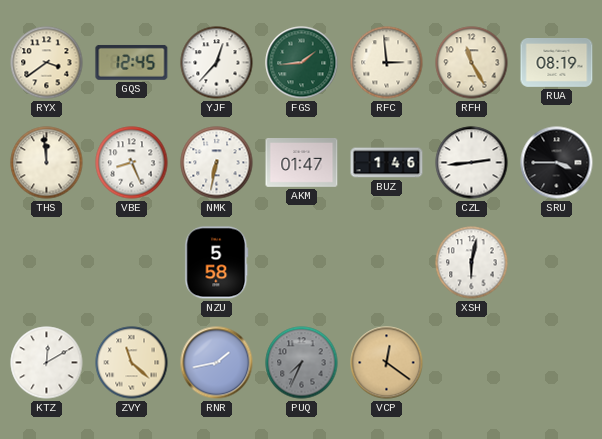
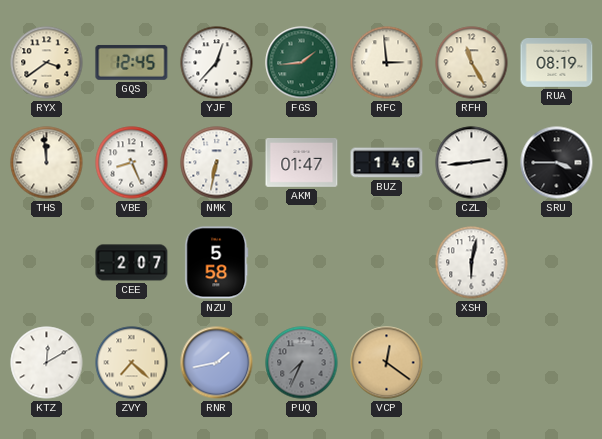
CEE: none -> 2:07 (132, 263)
ZVY: 11:22 -> 7:22 (132, 363)
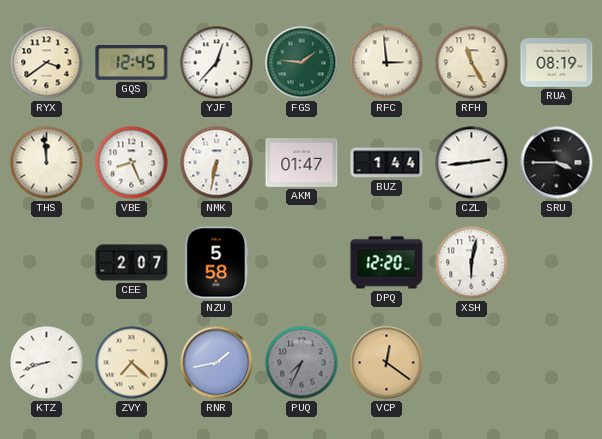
FGS: 1:44 -> 1:46 (302, 63)
BUZ: 1:46 -> 1:44 (387, 163)
DPQ: none -> 12:20 (387, 263)
KTZ: 12:10 -> 8:42 (47, 363)
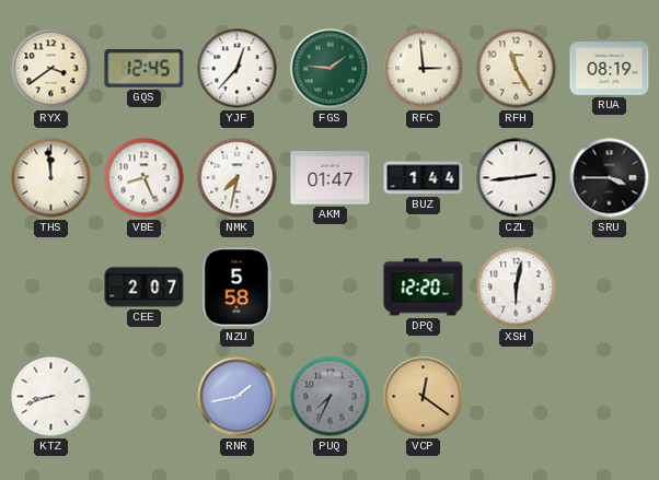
NMK: 6:32 -> 7:32 (238, 178)
ZVY: 7:22 -> none (132, 363)
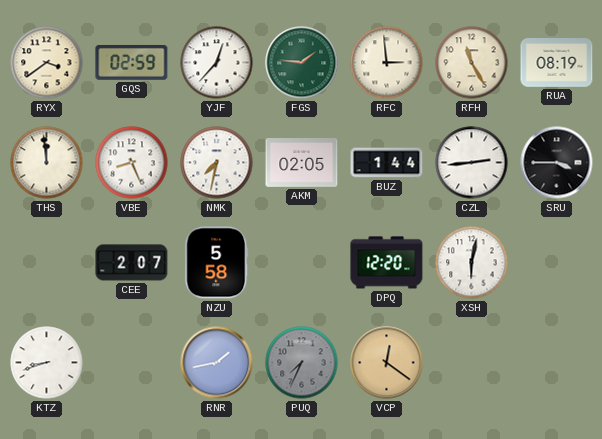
GQS: 12:45 -> 02:59 (132, 62)
AKM: 01:47 -> 02:05 (302, 163)
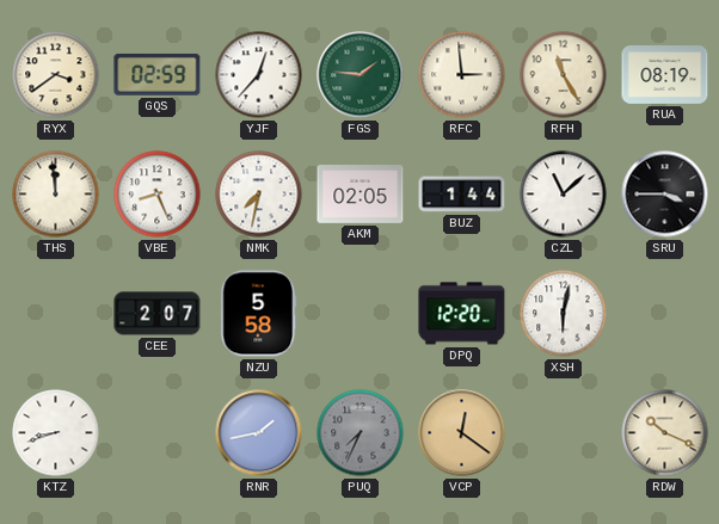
CZL: 2:44 -> 11:08 (564, 195)
RDW: none -> 10:19 (665, 433)
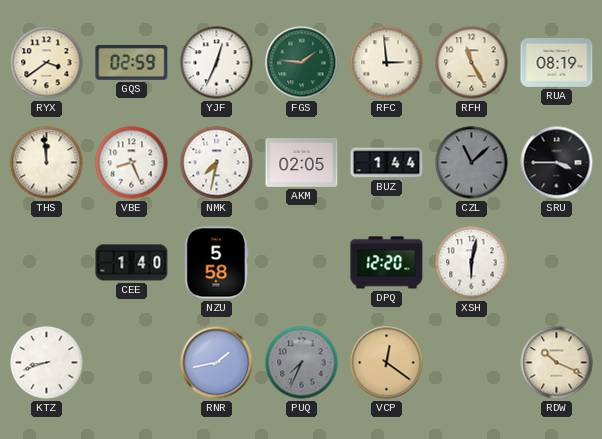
YJF: 12:37 -> 12:34 (217, 63)
CZL dial: white -> grey (472, 163)
CEE: 2:07 -> 1:40 (132, 263)
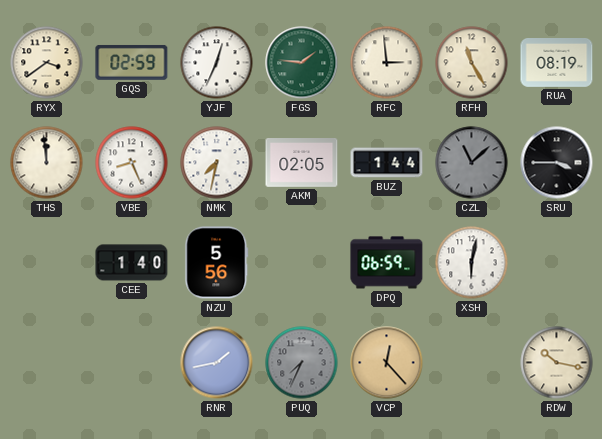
NZU: 5:58 -> 5:56 (217, 263)
DPQ: 12:20 -> 06:59 (387, 263)
KTZ: 8:42 -> none (47, 363)
VCP: 12:21 -> 12:23 (387, 363)
RDW: 10:19 -> 10:17 (557, 363)
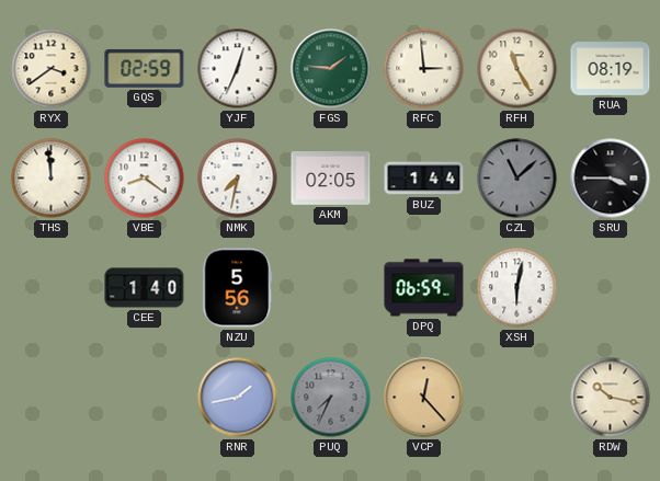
VBE: 8:26 -> 8:21 (145, 179)
